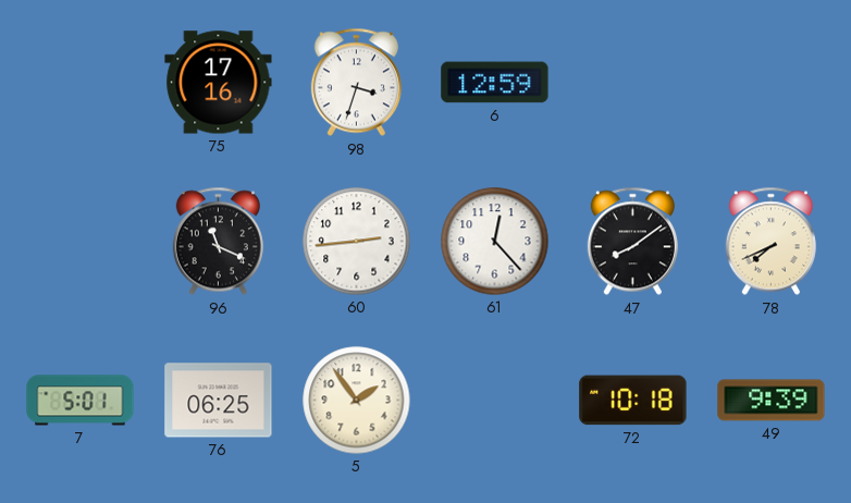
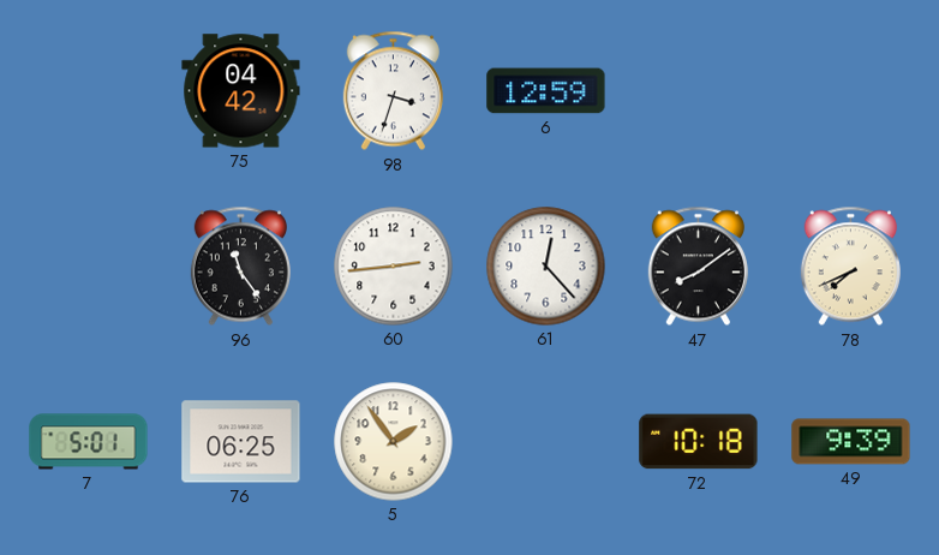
75: 17:16 -> 04:42 (241, 91)
96: 11:19 -> 11:24 (240, 267)
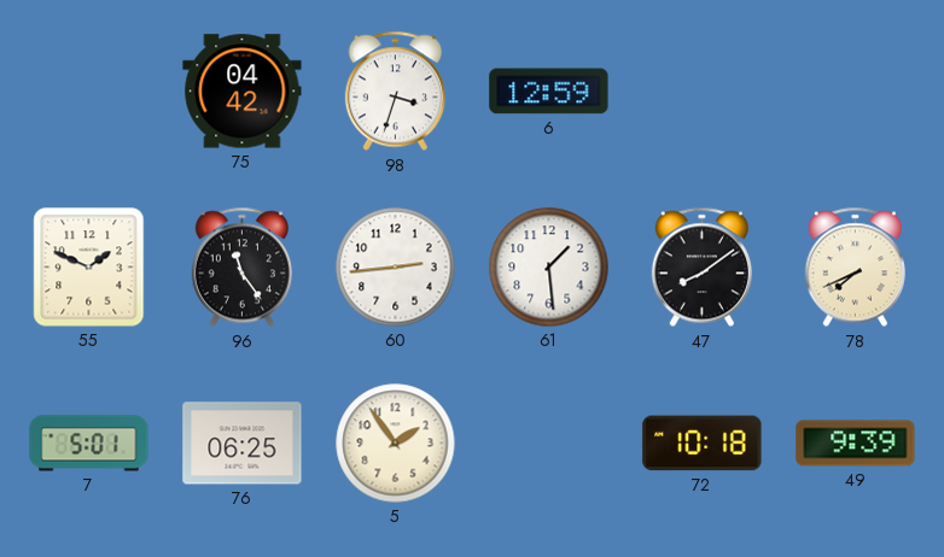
55: none -> 1:49 (89, 268)
61: 12:23 -> 1:29 (549, 268)
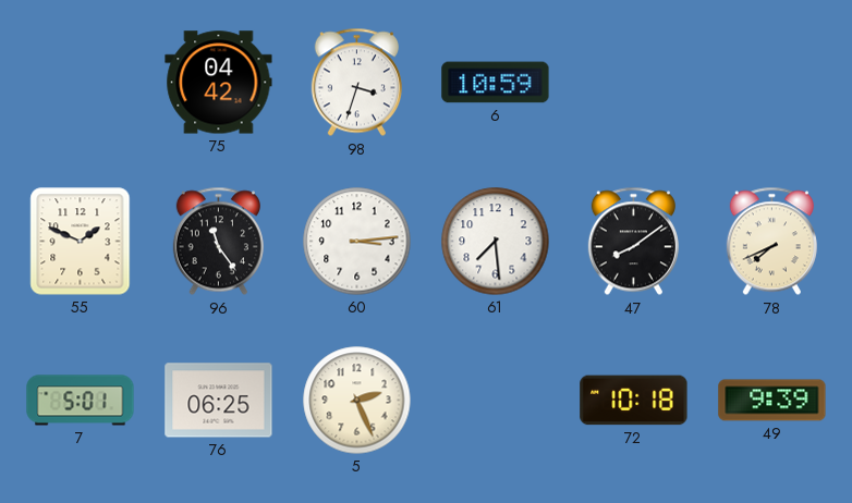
6: 12:59 -> 10:59 (496, 83)
60: 2:44 -> 3:14 (357, 242)
61: 1:29 -> 7:29 (496, 242)
5: 1:54 -> 2:26 (357, 401)
